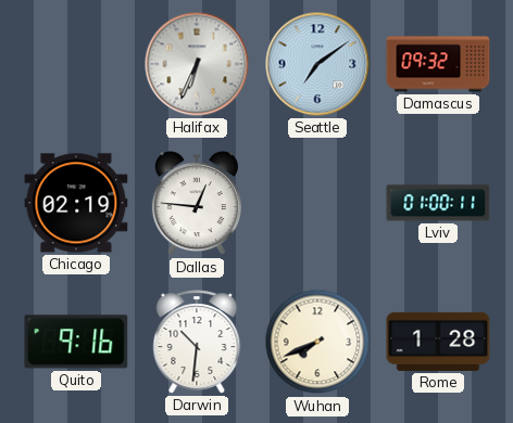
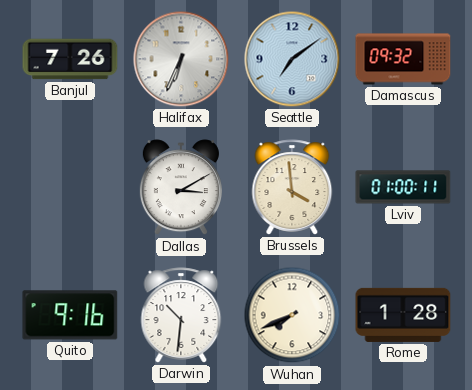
Banjul: none -> 7:26 (70, 59)
Chicago: 02:19 -> none (76, 203)
Dallas: 12:46 -> 3:10 (181, 188)
Brussels: none -> 3:59 (292, 187)
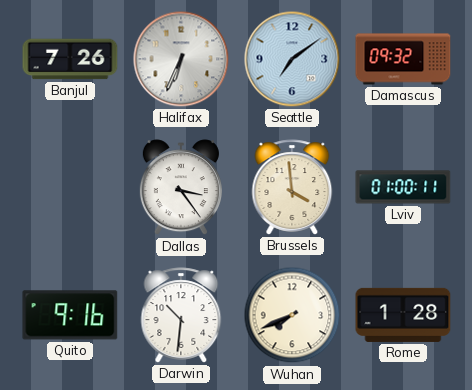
Dallas: 3:10 -> 3:24 (181, 188)
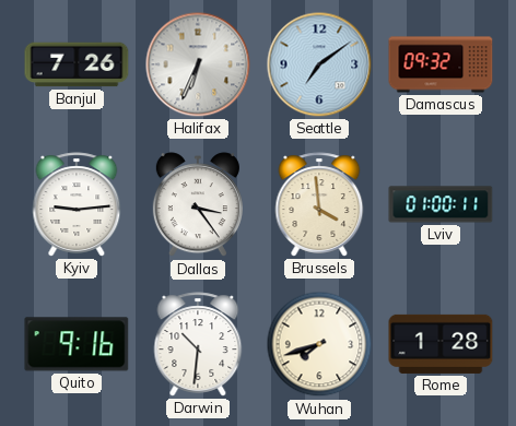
Kyiv: none -> 9:14 (77, 204)
Wuhan: 7:41 -> 7:42 (319, 344)
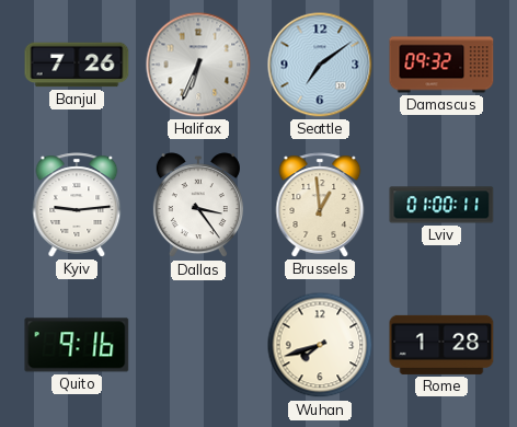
Brussels: 3:59 -> 12:59 (320, 205)
Darwin: 10:31 -> none (198, 344)
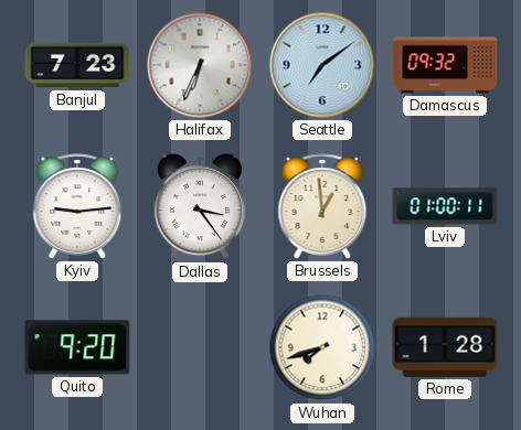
Banjul: 7:26 -> 7:23 (77, 65)
Quito: 9:16 -> 9:20 (77, 347)
